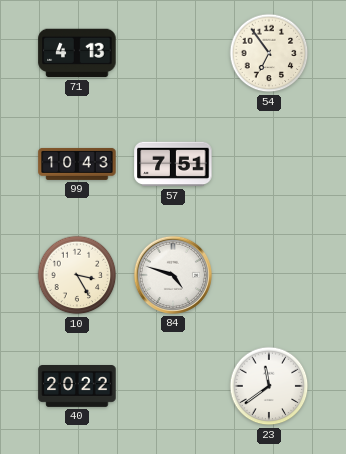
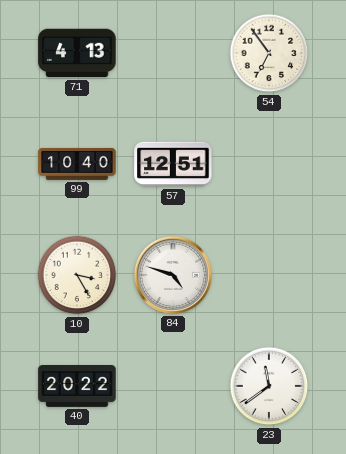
99: 10:43 -> 10:40 (77, 164)
57: 7:51 -> 12:51 (173, 164)
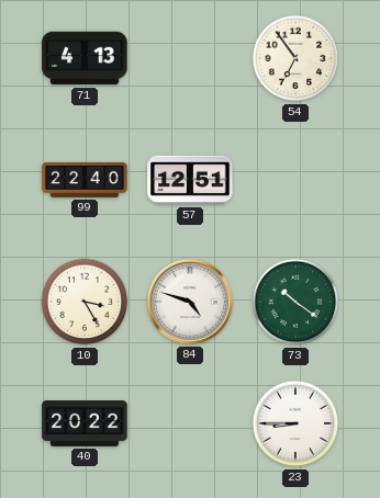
99: 10:40 -> 22:40 (85, 180)
73: none -> 10:21 (295, 302)
23: 11:39 -> 8:45 (295, 423)
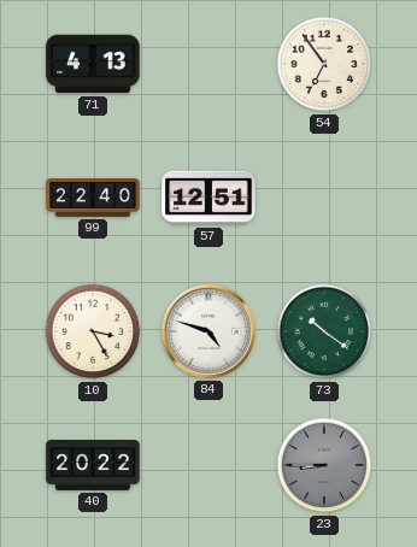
23 dial: white -> grey (324, 465)
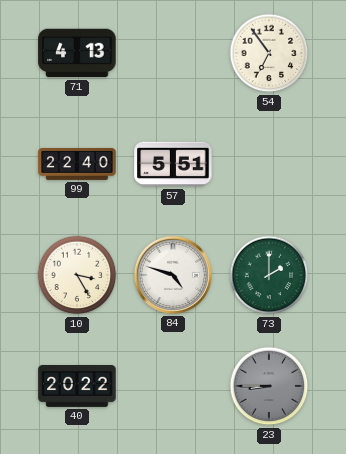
57: 12:51 -> 5:51 (173, 164)
73: 10:21 -> 2:00 (269, 275)
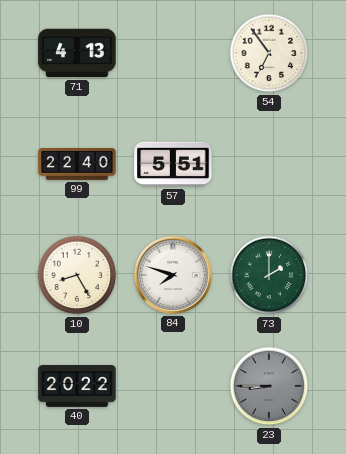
10: 3:25 -> 8:25 (77, 275)
84: 4:48 -> 7:48 (173, 275)
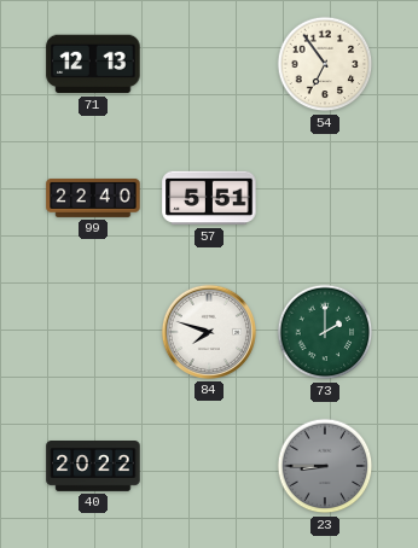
71: 4:13 -> 12:13 (93, 64)
10: 8:25 -> none (77, 275)
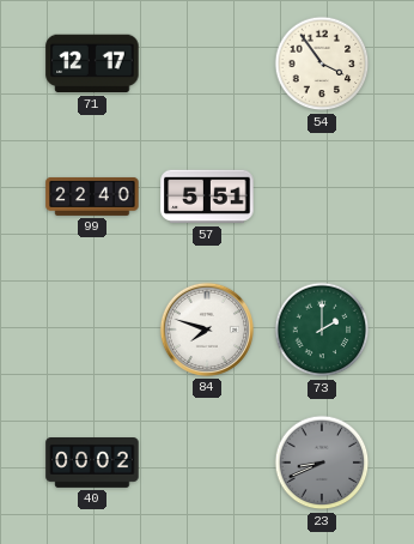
71: 12:13 -> 12:17 (92, 64)
54: 6:54 -> 3:54 (322, 64)
40: 20:22 -> 00:02 (92, 464)
23: 8:45 -> 8:41 (322, 463)
